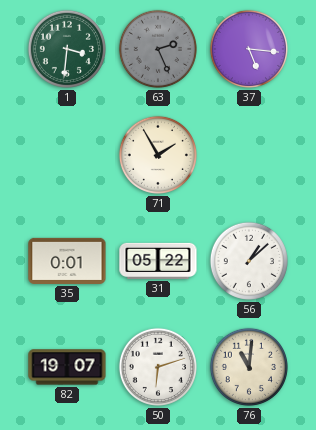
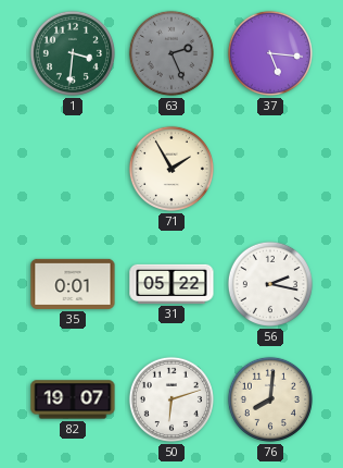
56: 1:08 -> 2:17 (270, 284)
76: 11:01 -> 8:01 (270, 399)
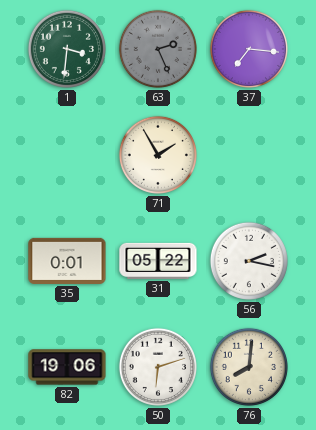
37: 5:16 -> 7:16 (249, 49)
82: 19:07 -> 19:06 (67, 367)
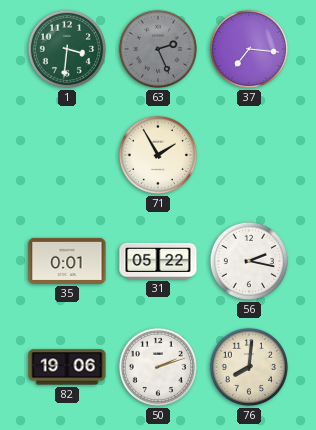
50: 6:12 -> 2:12 (158, 367)
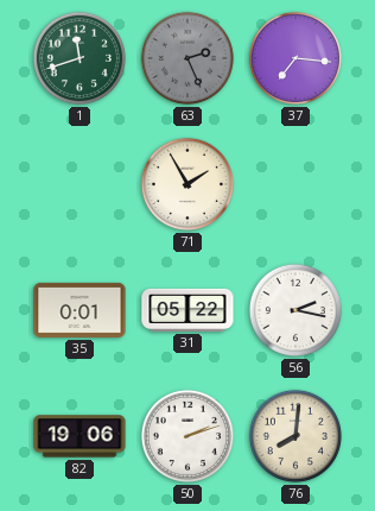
1: 3:31 -> 11:42 (80, 58)
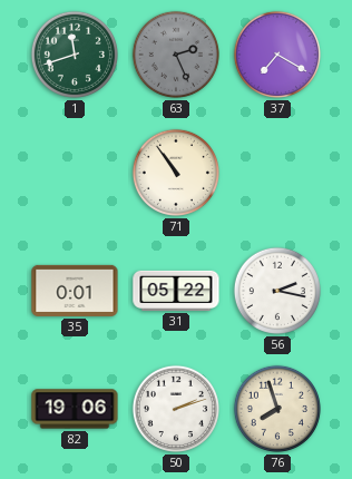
37: 7:16 -> 7:20 (277, 55)
71: 1:55 -> 10:54 (176, 173)
76: 8:01 -> 7:57 (277, 409)
